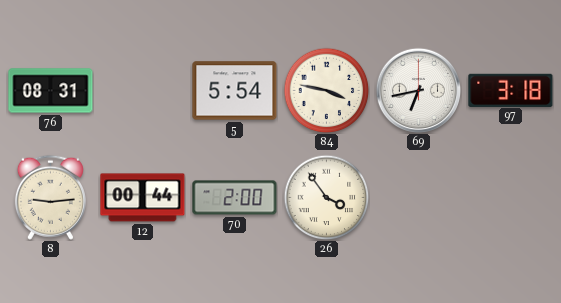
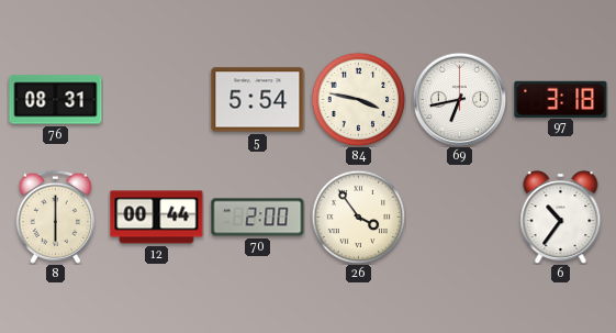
8: 9:14 -> 6:00 (55, 217)
6: none -> 10:36 (561, 218)
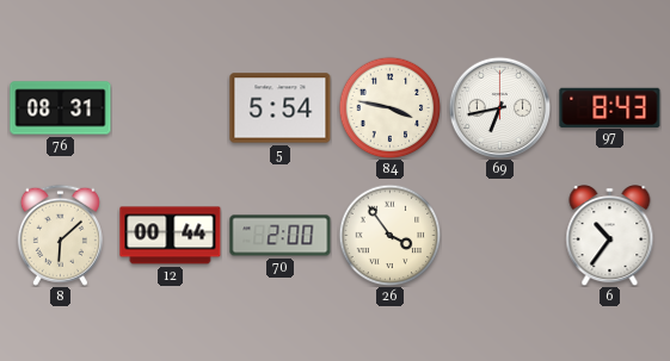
97: 3:18 -> 8:43 (610, 107)
8: 6:00 -> 6:08 (60, 235)
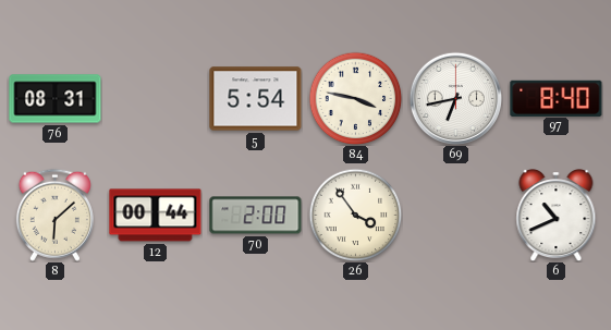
97: 8:43 -> 8:40 (557, 98)
6: 10:36 -> 10:41 (557, 216)
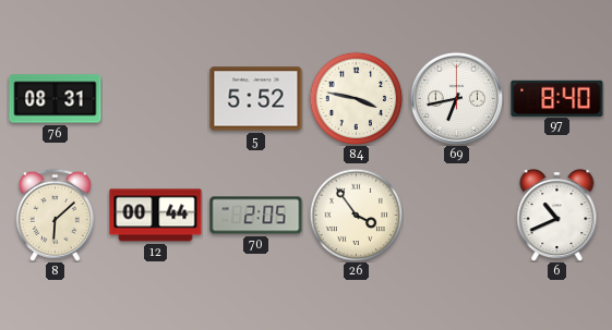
5: 5:54 -> 5:52 (256, 99)
70: 2:00 -> 2:05 (256, 216)
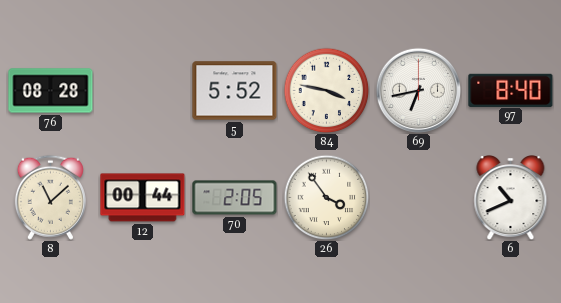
76: 08:31 -> 08:28 (51, 91)
8: 6:08 -> 11:08 (50, 197)
